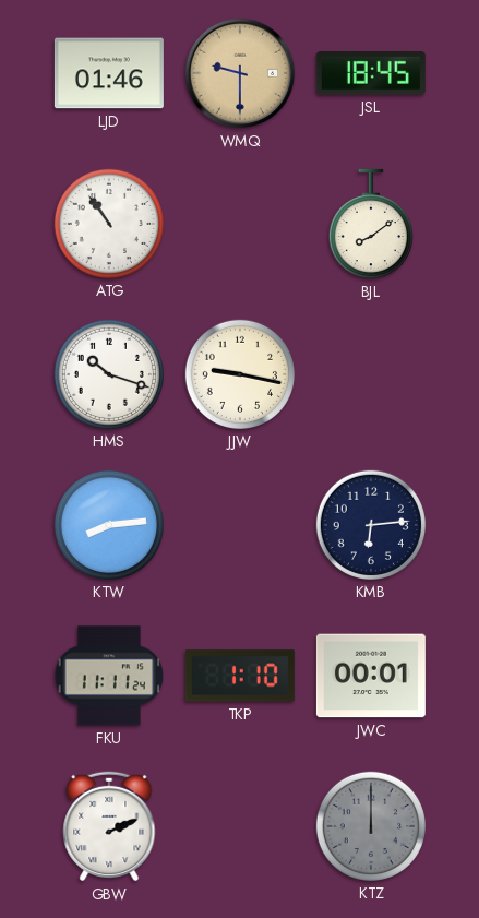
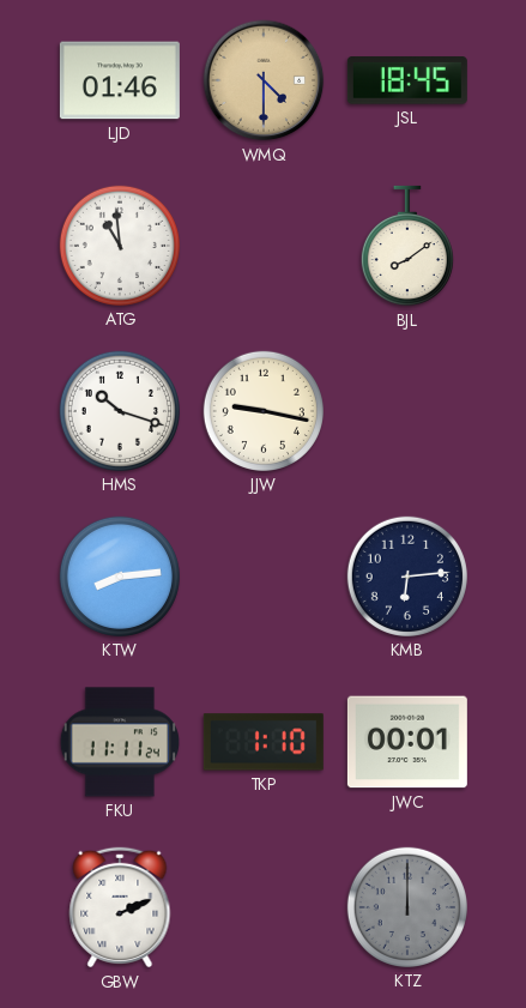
WMQ: 9:30 -> 4:30 (264, 80)
ATG: 10:54 -> 10:59 (120, 246)
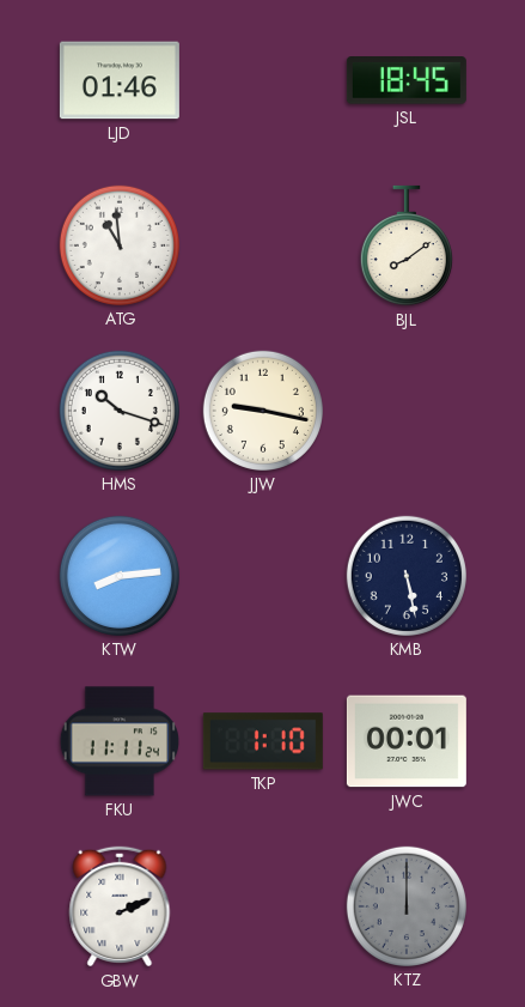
WMQ: 4:30 -> none (264, 80)
KMB: 6:14 -> 5:28 (407, 576)
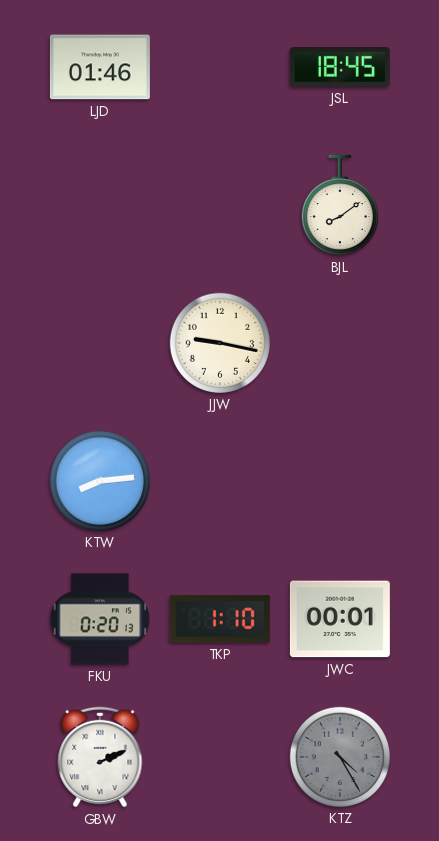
ATG: 10:59 -> none (120, 245)
HMS: 10:18 -> none (120, 411)
KMB: 5:28 -> none (407, 576)
FKU: 11:11 -> 0:20 (100, 619)
KTZ: 12:00 -> 4:25 (340, 757)
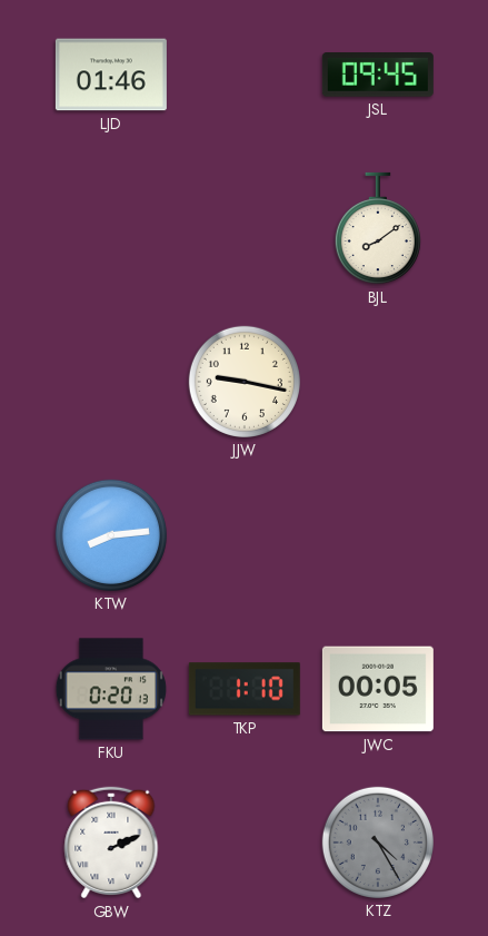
JSL: 18:45 -> 09:45 (378, 76)
JWC: 00:01 -> 00:05 (378, 689)
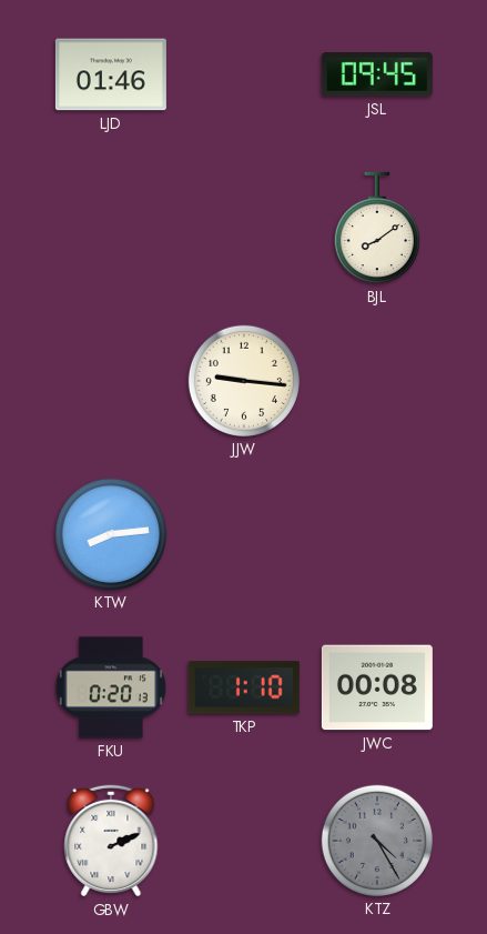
JJW: 9:17 -> 9:16 (244, 381)
JWC: 00:05 -> 00:08 (377, 687)
